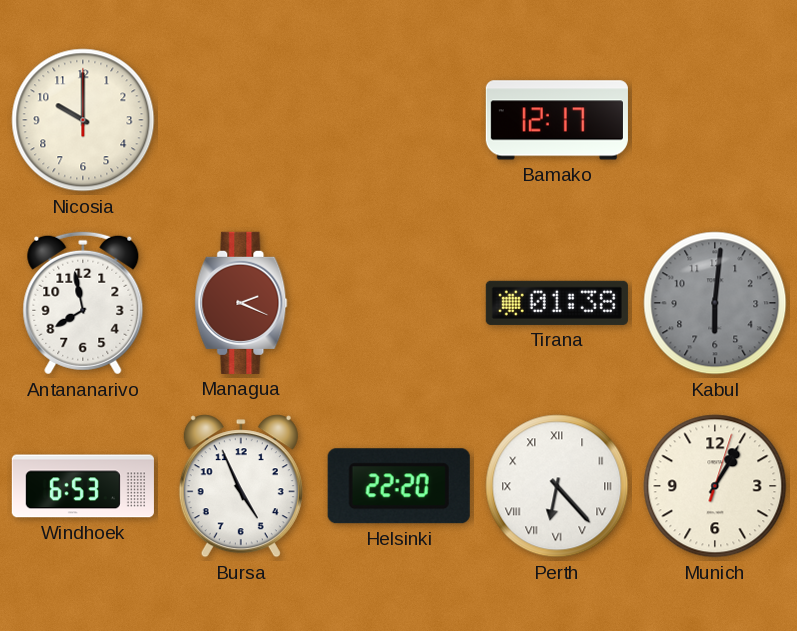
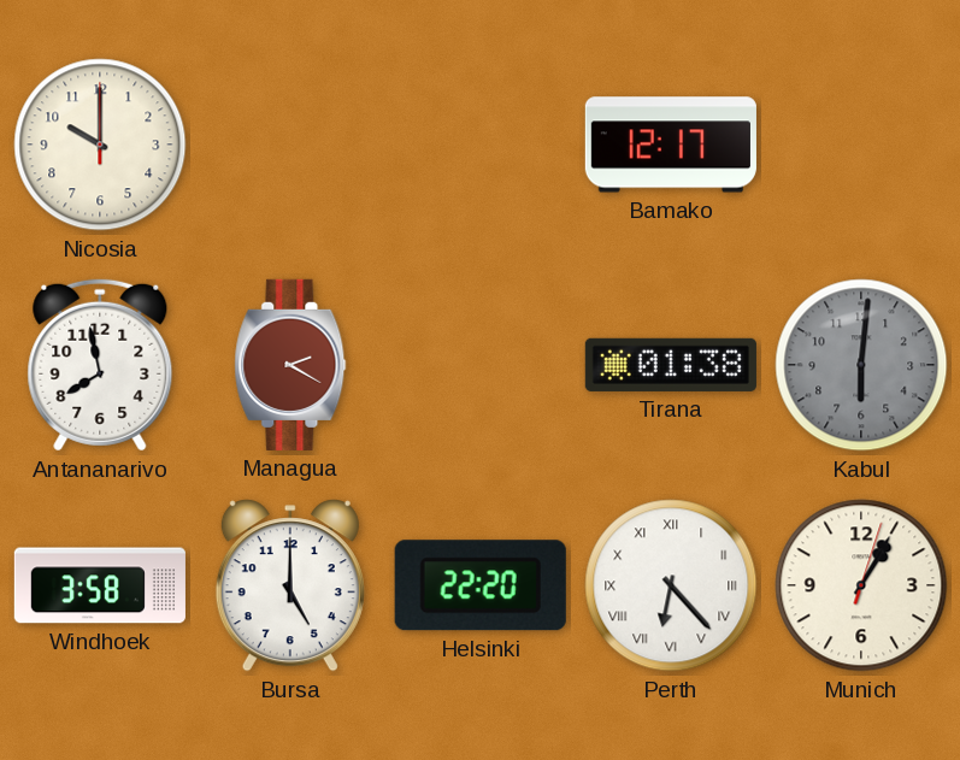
Managua: 2:19 -> 2:20 (290, 365)
Windhoek: 6:53 -> 3:58 (100, 585)
Bursa: 4:56 -> 5:00 (290, 585)
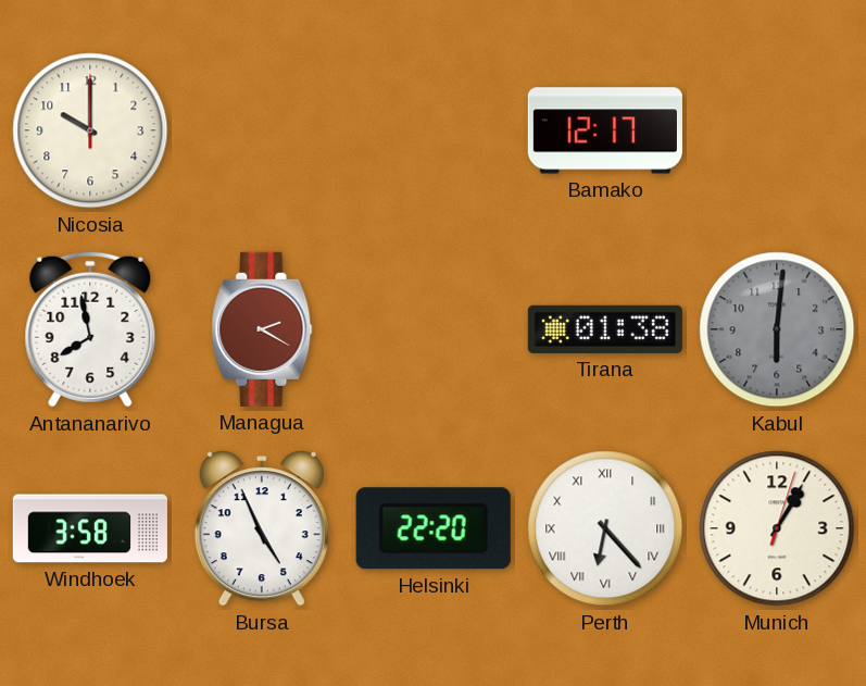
Bursa: 5:00 -> 4:56 (262, 528)
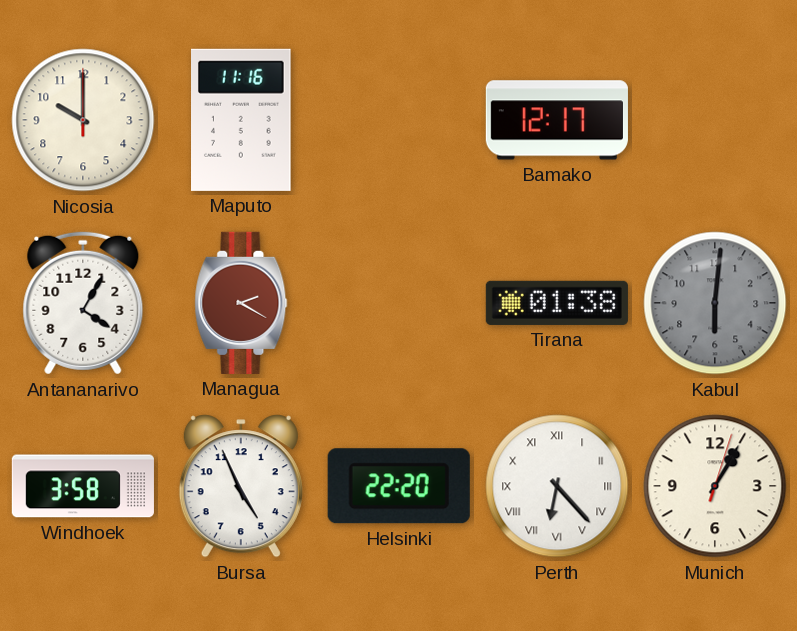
Maputo: none -> 11:16 (242, 120)
Antananarivo: 7:58 -> 4:05 (83, 303)
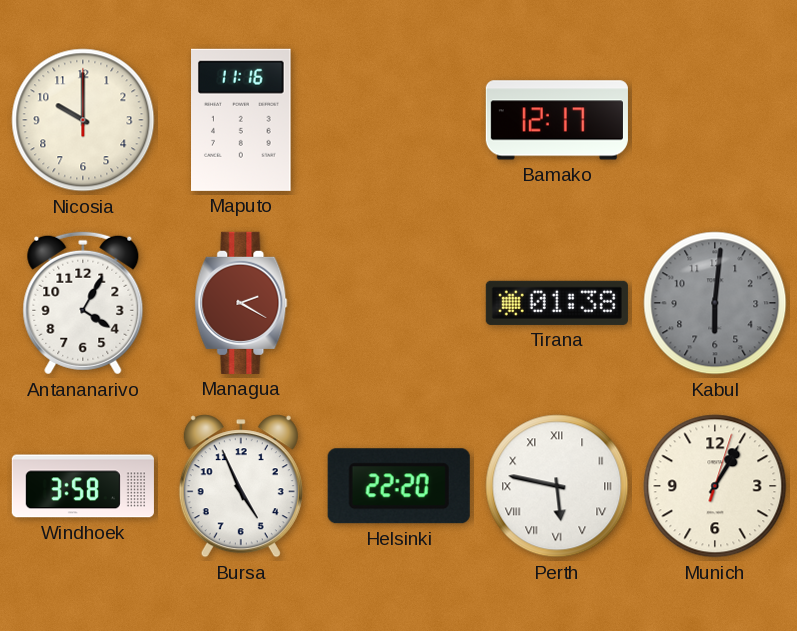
Perth: 6:23 -> 5:47 (557, 486)
